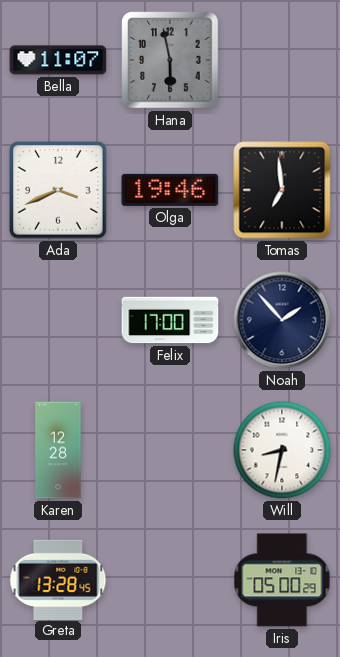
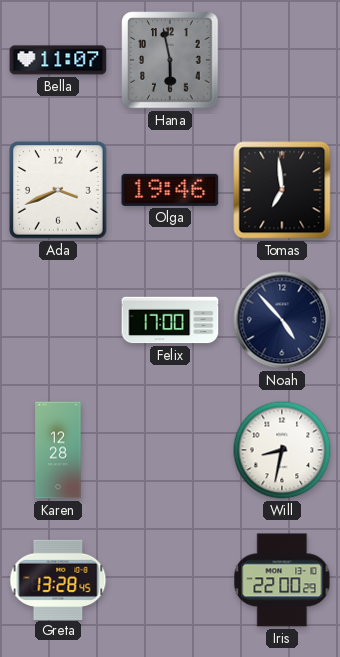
Noah: 1:53 -> 4:53 (282, 320)
Iris: 05:00 -> 22:00 (282, 580)
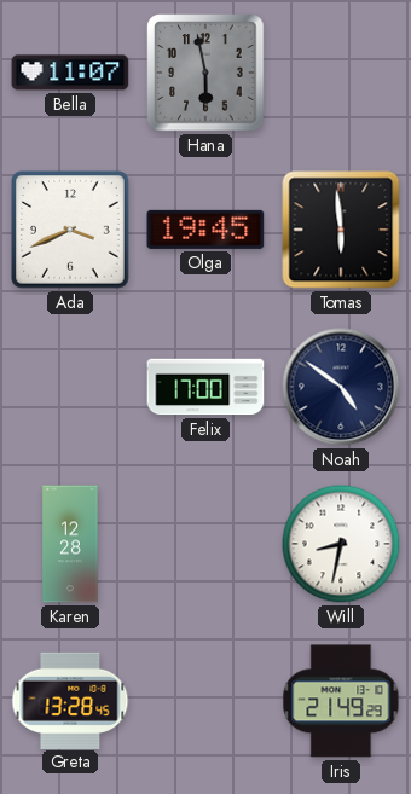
Olga: 19:46 -> 19:45 (205, 230)
Tomas: 6:59 -> 5:59 (341, 230)
Noah: 4:53 -> 4:51 (341, 387)
Iris: 22:00 -> 21:49 (341, 701)
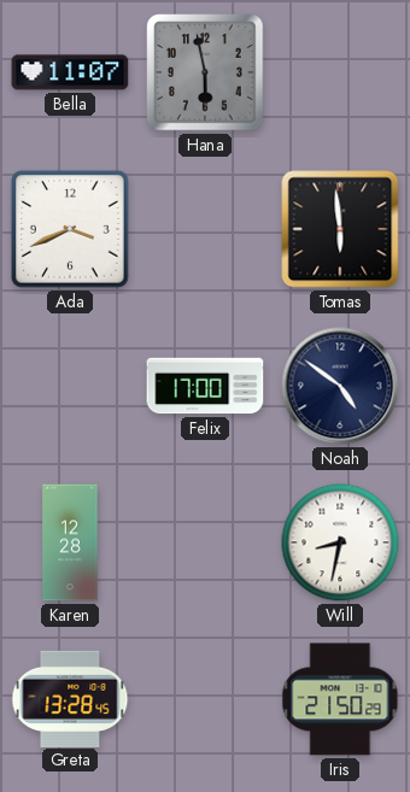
Olga: 19:45 -> none (205, 230)
Iris: 21:49 -> 21:50 (340, 699)
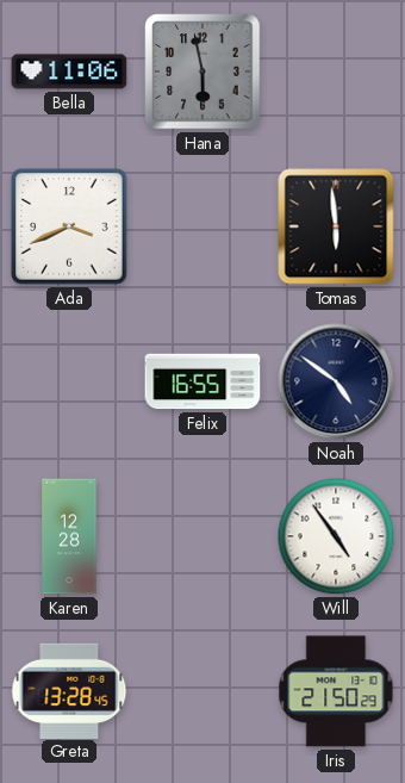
Bella: 11:07 -> 11:06 (69, 72)
Felix: 17:00 -> 16:55 (202, 381)
Will: 8:32 -> 4:54 (336, 536)
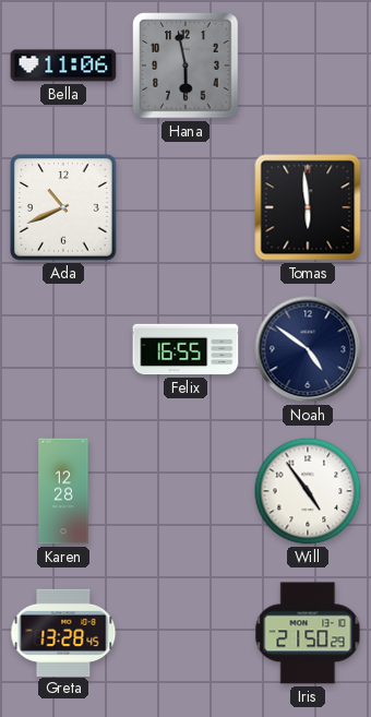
Ada: 3:41 -> 10:41 (63, 207)
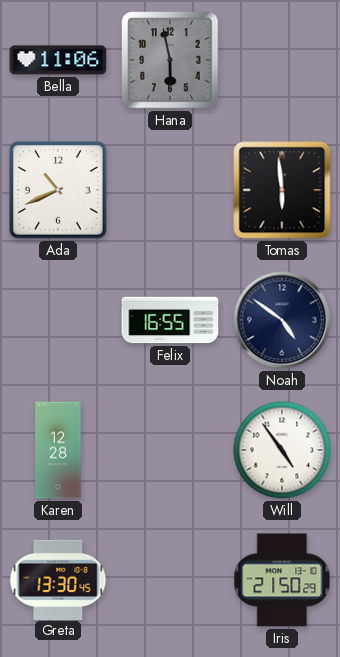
Greta: 13:28 -> 13:30 (58, 579)
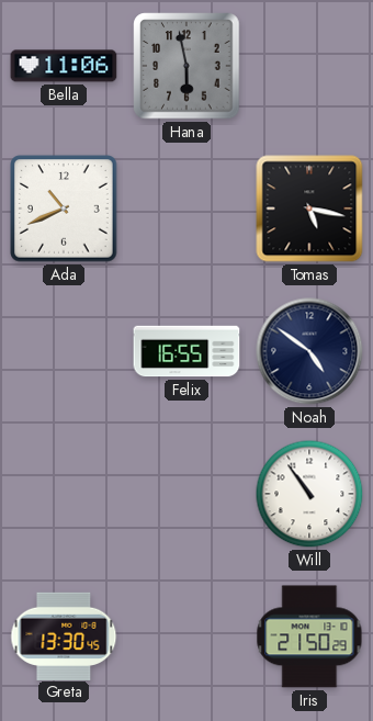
Tomas: 5:59 -> 5:17 (309, 209)
Karen: 12:28 -> none (58, 450)
Will: 4:54 -> 10:54 (309, 494)
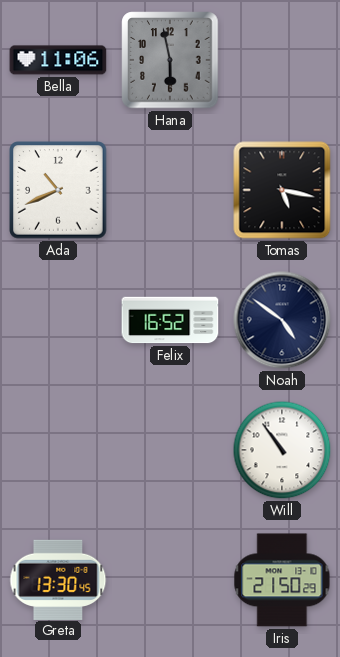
Felix: 16:55 -> 16:52 (170, 320)
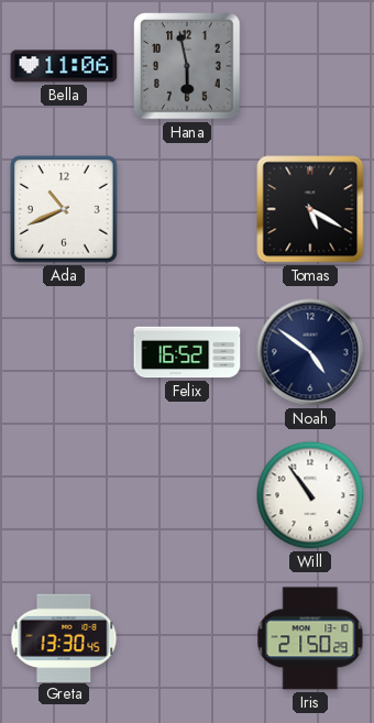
Tomas: 5:17 -> 5:20 (310, 209)
